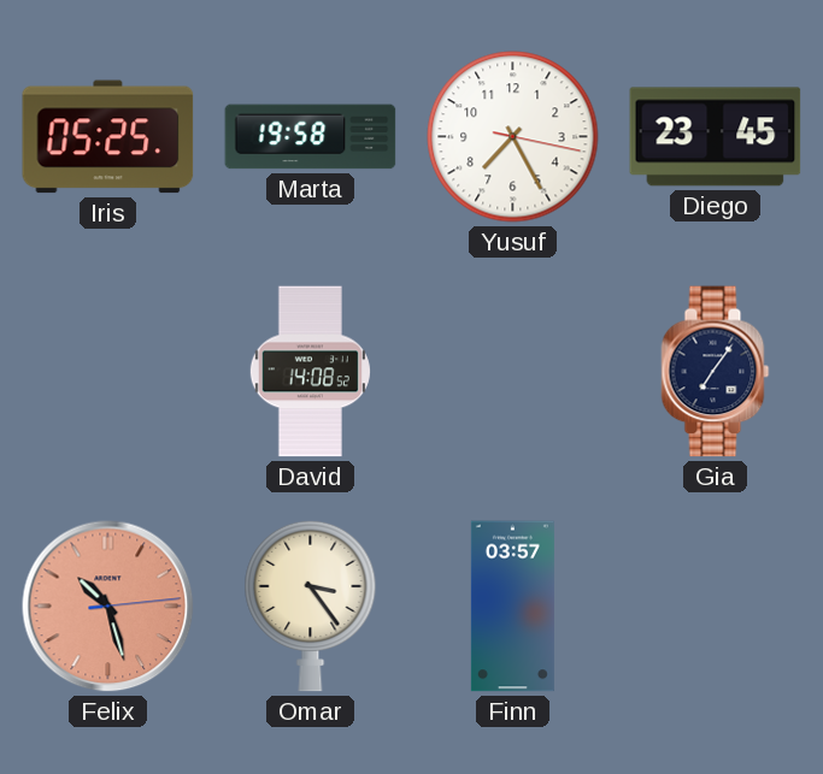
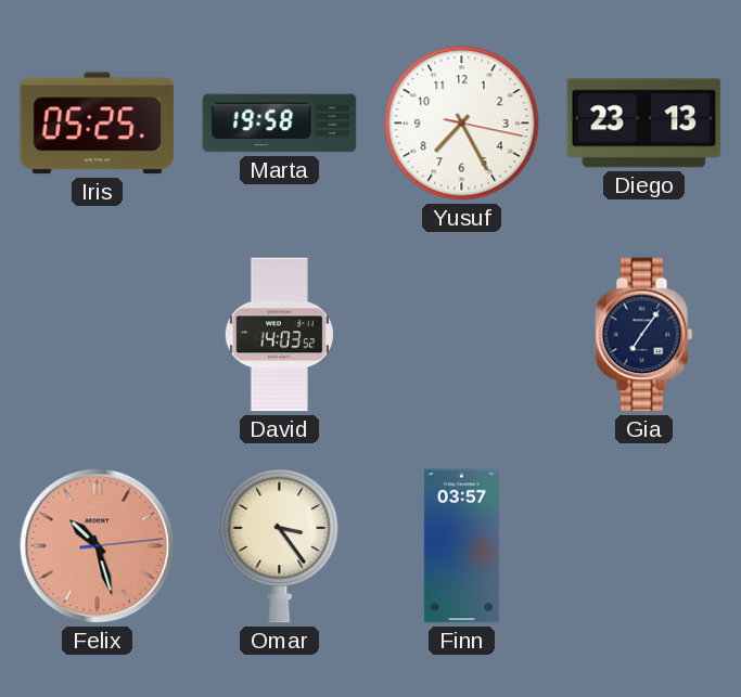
Diego: 23:45 -> 23:13 (644, 124)
David: 14:08 -> 14:03 (279, 335)
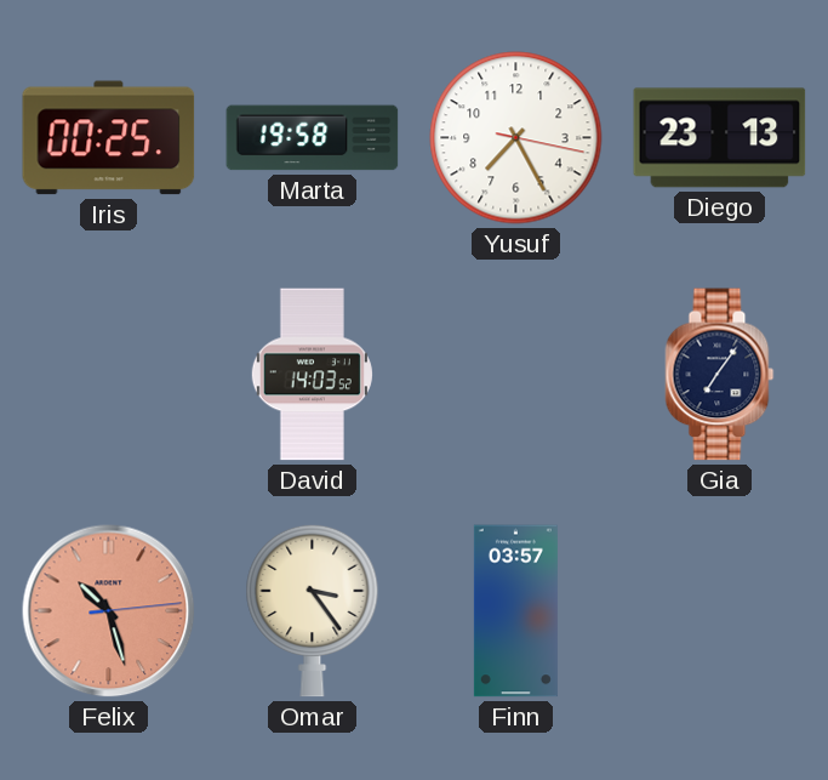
Iris: 05:25 -> 00:25 (109, 138)
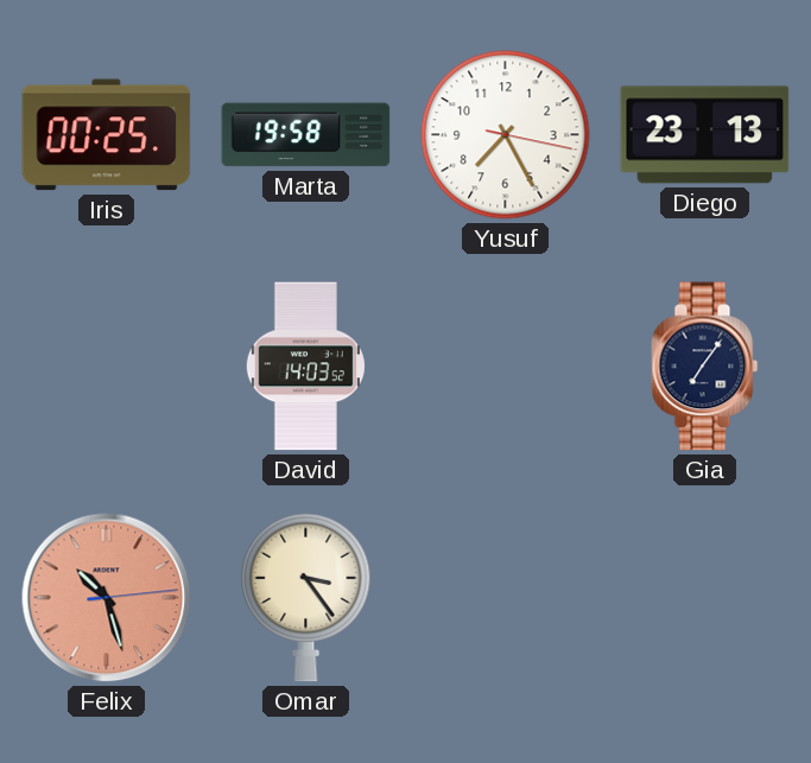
Finn: 03:57 -> none (515, 611)
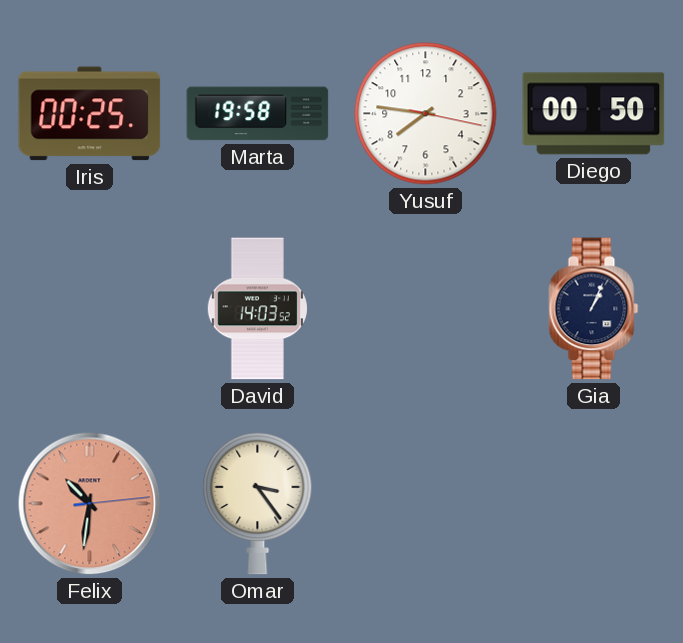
Yusuf: 7:25 -> 7:46 (426, 114)
Diego: 23:13 -> 00:50 (594, 114)
Gia: 7:06 -> 1:04 (594, 309)
Felix: 10:27 -> 10:31 (90, 504)
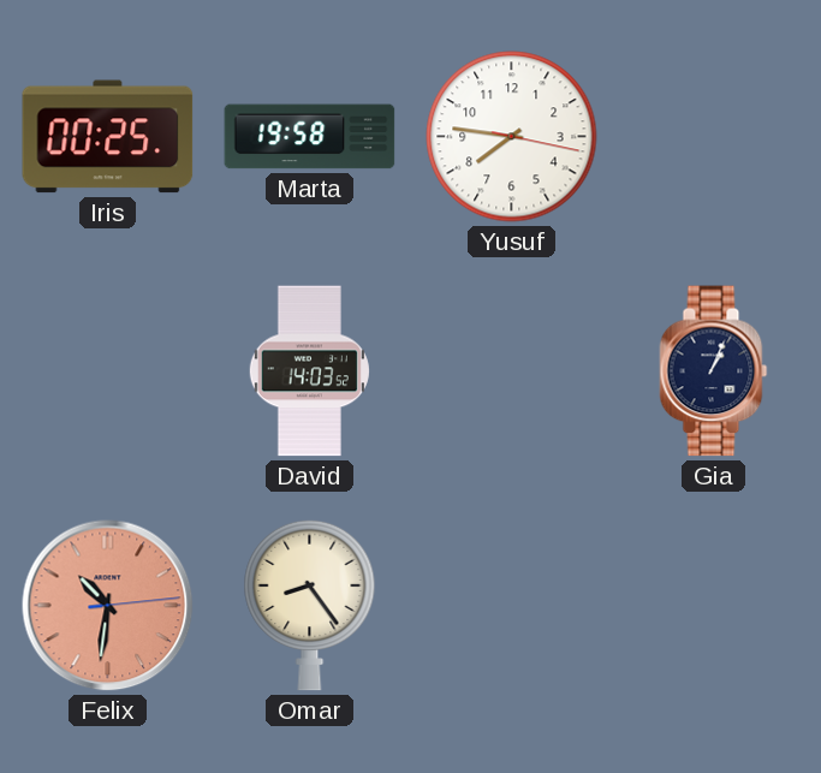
Diego: 00:50 -> none (594, 114)
Omar: 3:24 -> 8:24 (310, 605)
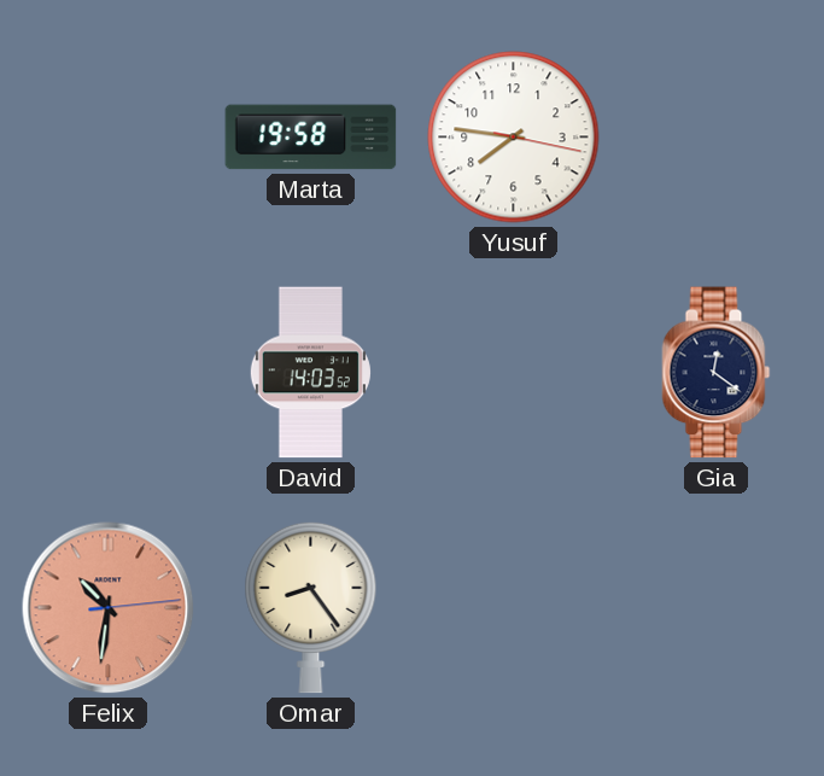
Iris: 00:25 -> none (108, 137)
Gia: 1:04 -> 12:21 (717, 373)
